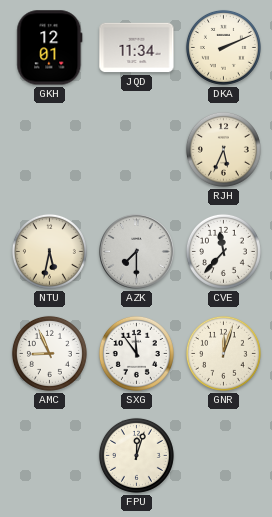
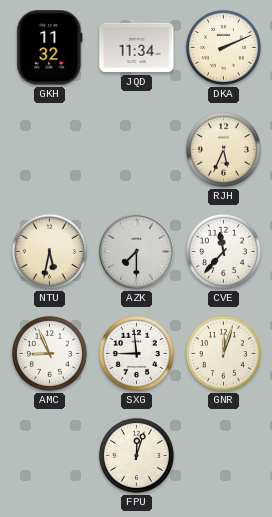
GKH: 12:01 -> 11:32 (50, 48)
SXG: 11:54 -> 8:59 (136, 353)
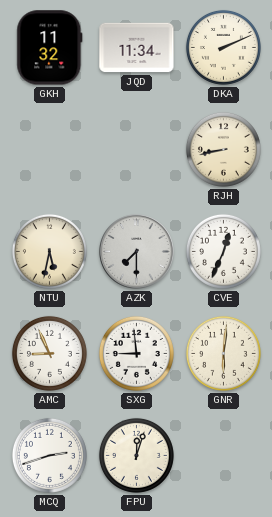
RJH: 5:34 -> 8:43 (223, 149)
CVE: 11:37 -> 12:34 (223, 251)
GNR: 12:03 -> 6:01 (223, 353)
MCQ: none -> 2:42 (49, 455)
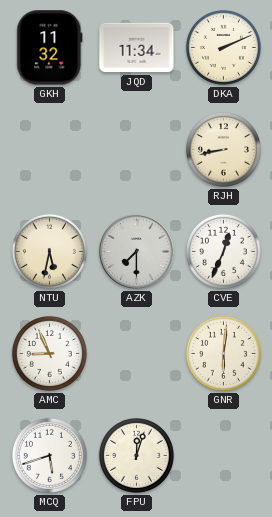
SXG: 8:59 -> none (136, 353)
MCQ: 2:42 -> 5:42 (49, 455)
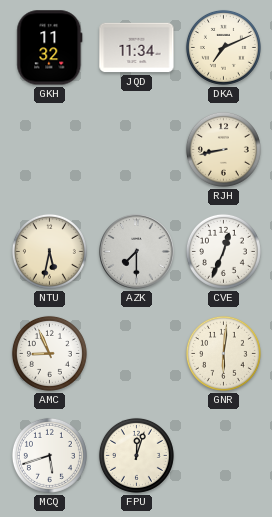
DKA: 2:11 -> 7:11 (223, 47)
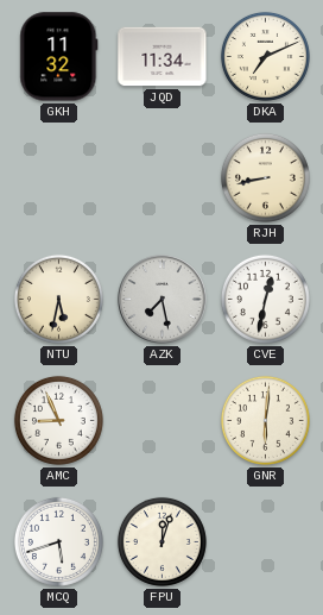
AZK: 7:30 -> 7:28 (163, 300)
CVE: 12:34 -> 12:32 (265, 299)
